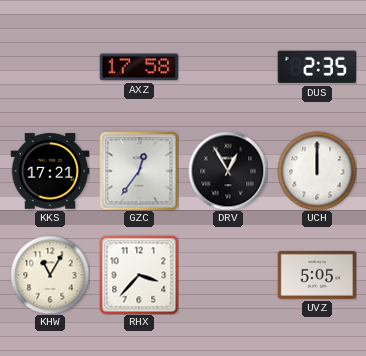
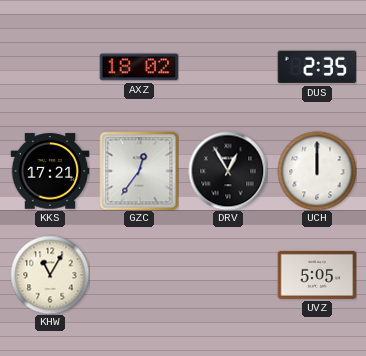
AXZ: 17:58 -> 18:02 (139, 67)
RHX: 3:37 -> none (139, 275)
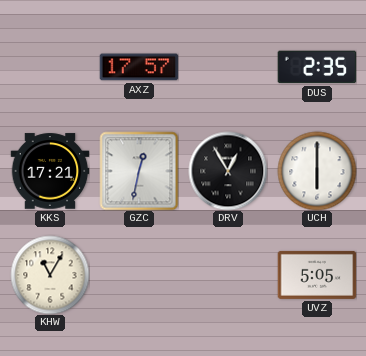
AXZ: 18:02 -> 17:57 (139, 67)
GZC: 12:36 -> 12:32 (139, 171)
UCH: 12:00 -> 6:00 (317, 171)
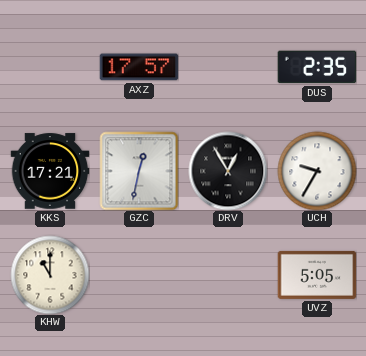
UCH: 6:00 -> 9:35 (317, 171)
KHW: 11:05 -> 11:00 (50, 275)
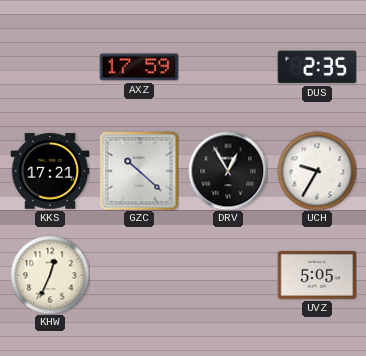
AXZ: 17:57 -> 17:59 (139, 67)
GZC: 12:32 -> 10:22 (139, 171)
KHW: 11:00 -> 12:34 (50, 275)
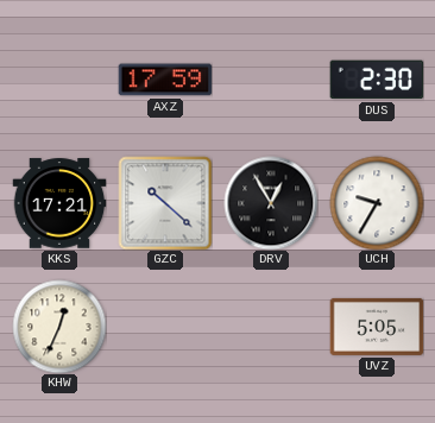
DUS: 2:35 -> 2:30 (377, 80)
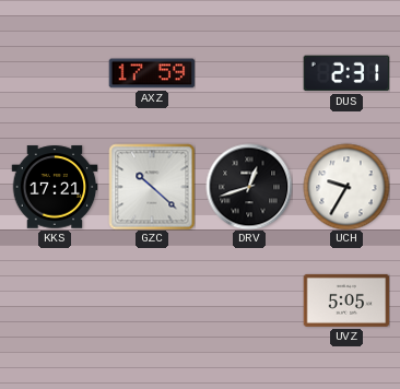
DUS: 2:30 -> 2:31 (346, 73)
DRV: 12:55 -> 12:42 (249, 187)
KHW: 12:34 -> none (59, 327)
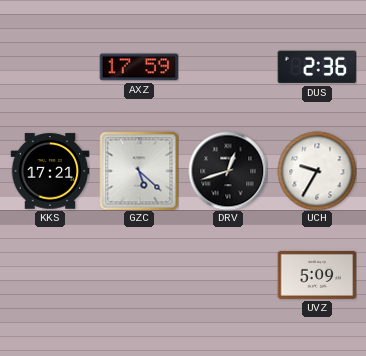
DUS: 2:31 -> 2:36 (317, 67)
GZC: 10:22 -> 5:22 (139, 171)
UVZ: 5:05 -> 5:09 (317, 275)
